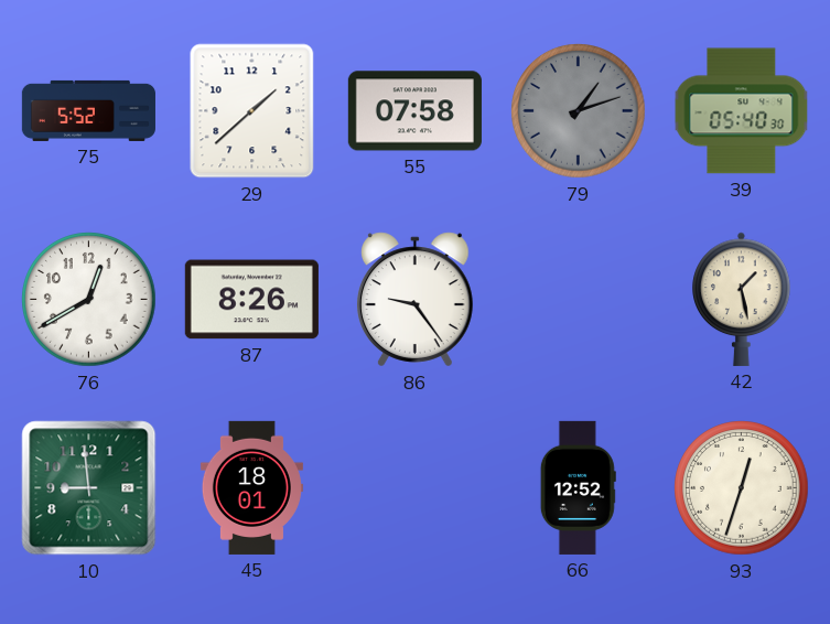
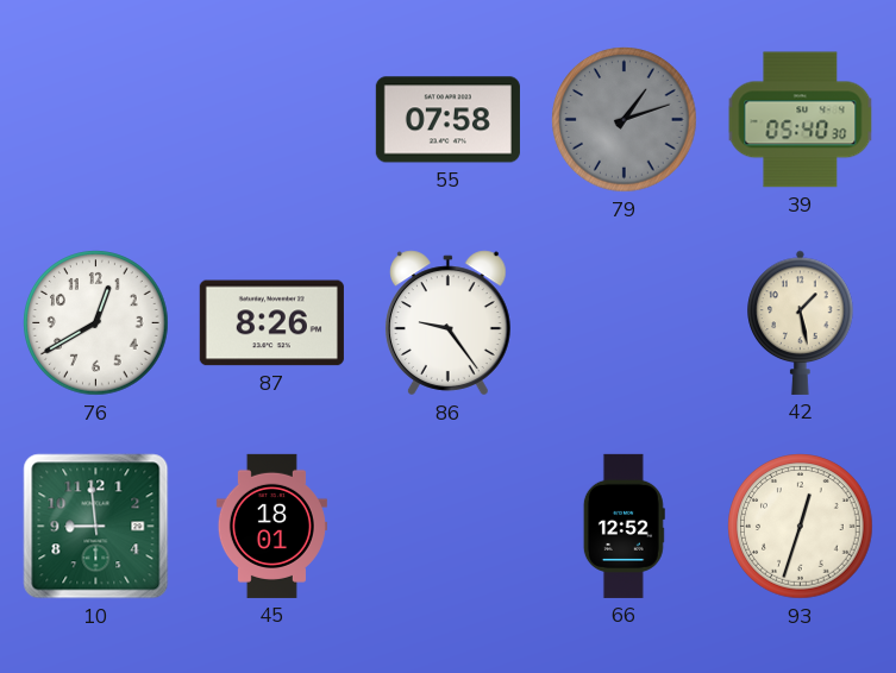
75: 5:52 -> none (88, 110)
29: 1:38 -> none (252, 111)
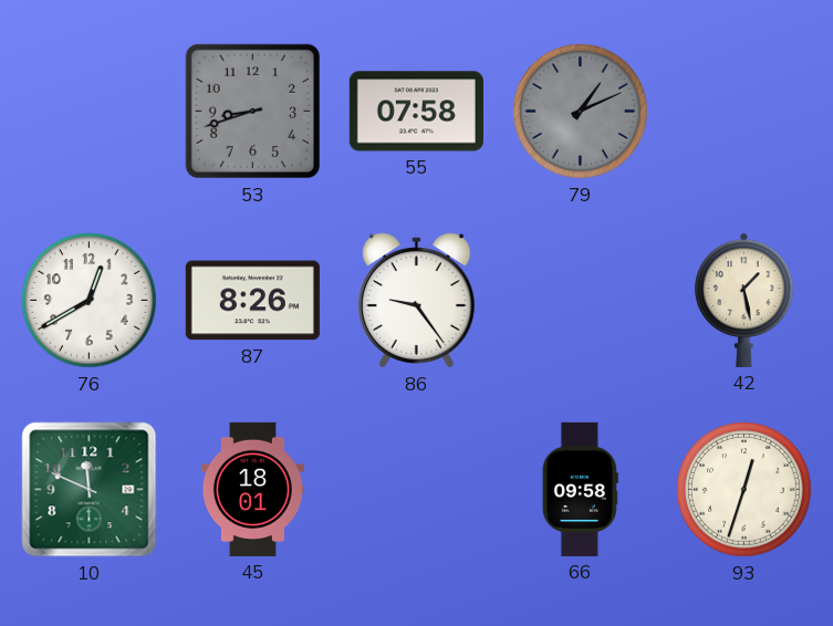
53: none -> 8:42 (253, 112)
79: 1:12 -> 1:11 (581, 112)
39: 05:40 -> none (801, 120)
10: 8:59 -> 11:49 (90, 490)
66: 12:52 -> 09:58 (580, 489)
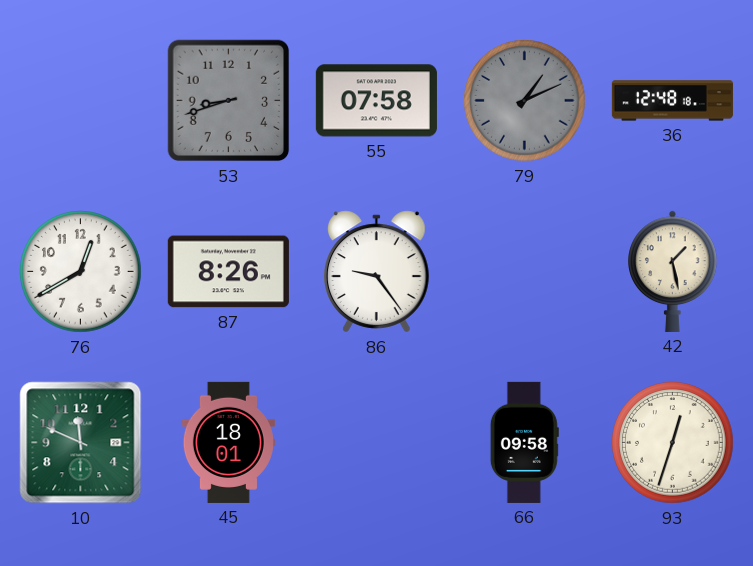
36: none -> 12:48 (672, 101)
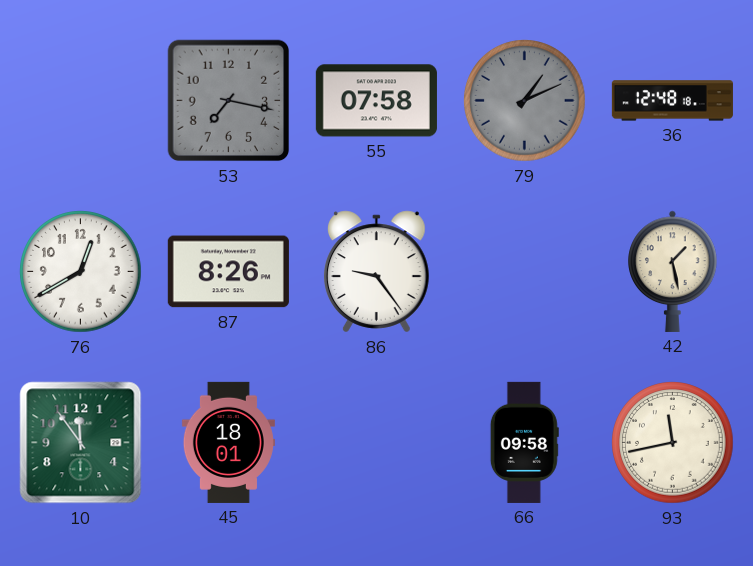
53: 8:42 -> 7:17 (229, 101)
10: 11:49 -> 11:54 (81, 443)
93: 12:33 -> 11:43 (673, 443)
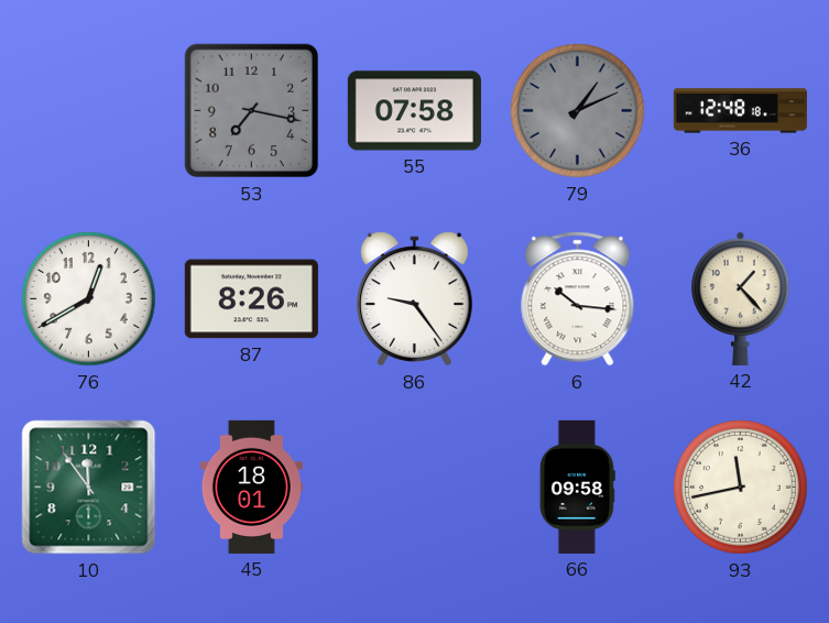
6: none -> 10:16 (578, 299)
42: 1:28 -> 1:23 (741, 298)
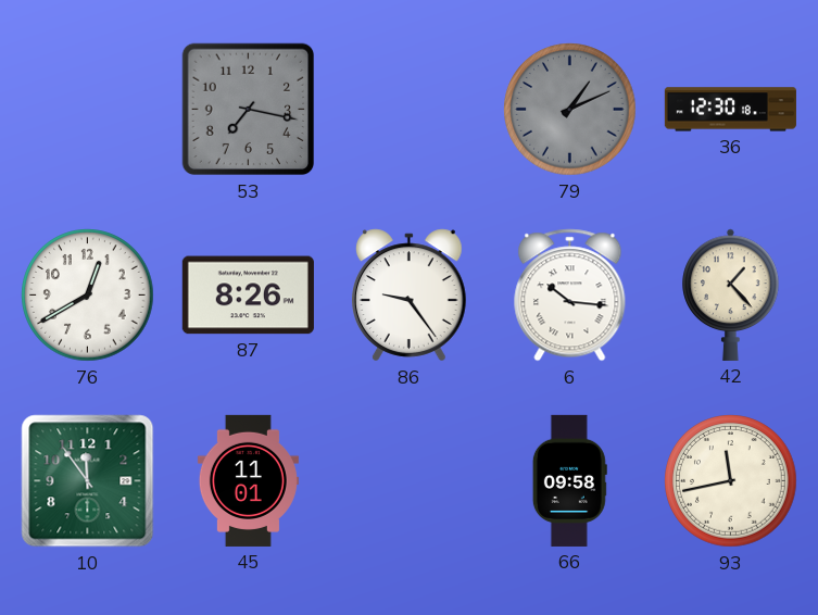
55: 07:58 -> none (414, 111)
36: 12:48 -> 12:30 (730, 110)
45: 18:01 -> 11:01 (248, 480)
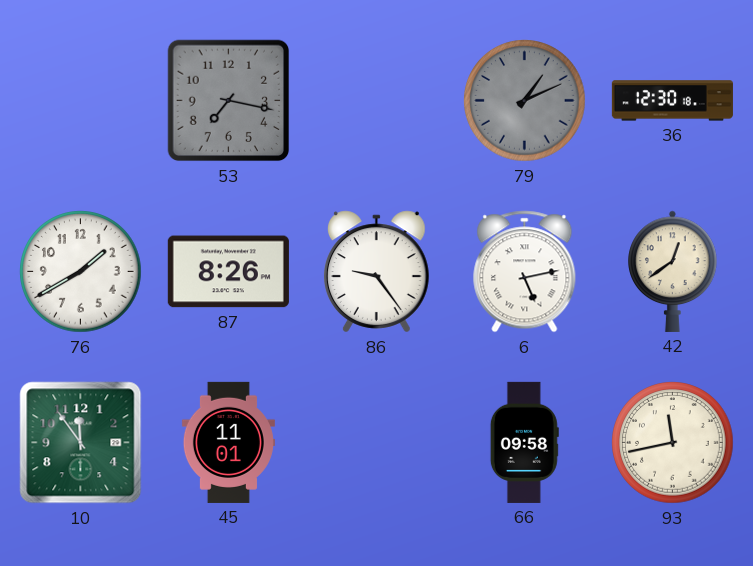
76: 12:40 -> 1:40 (81, 272)
6: 10:16 -> 5:13 (525, 272)
42: 1:23 -> 12:39 (673, 271)
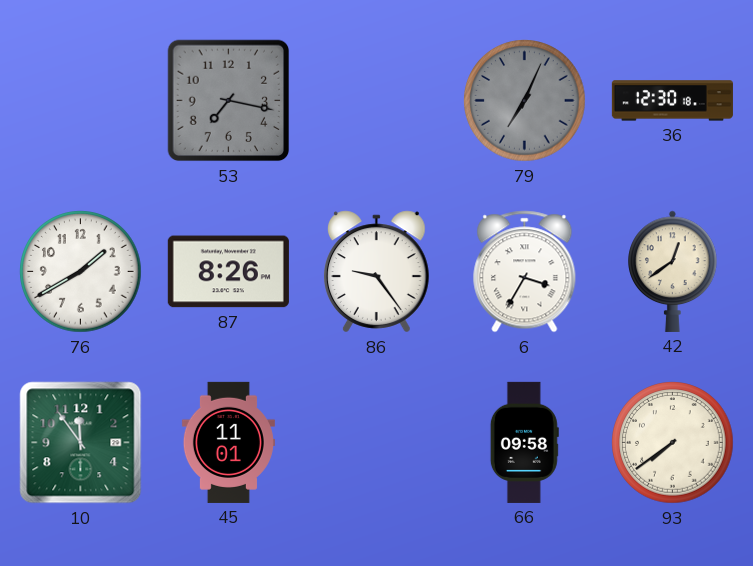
79: 1:11 -> 7:04 (525, 101)
6: 5:13 -> 3:35 (525, 272)
93: 11:43 -> 7:39 (673, 443)
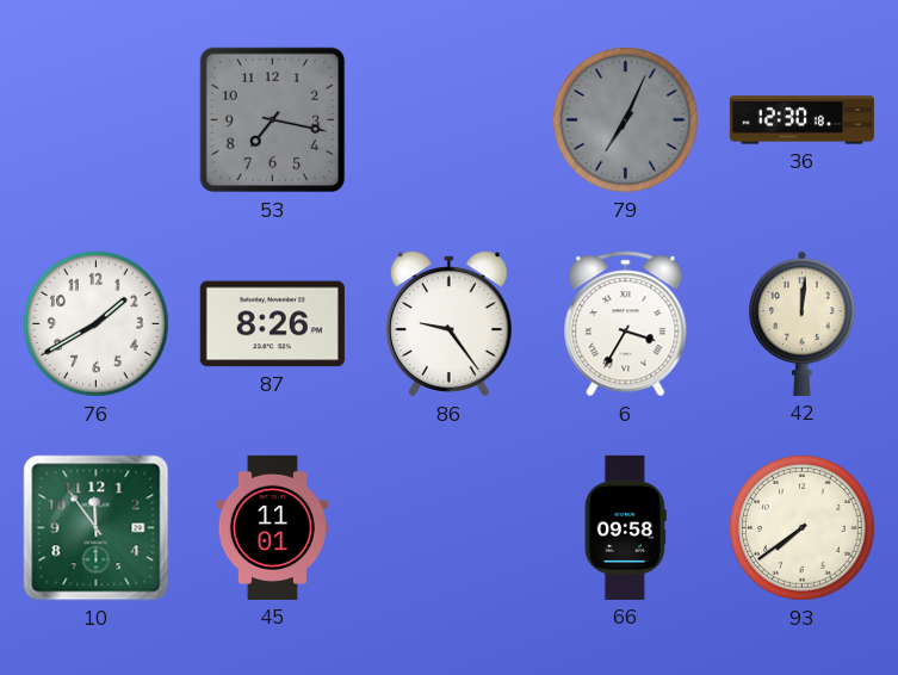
42: 12:39 -> 12:01 (803, 323)
